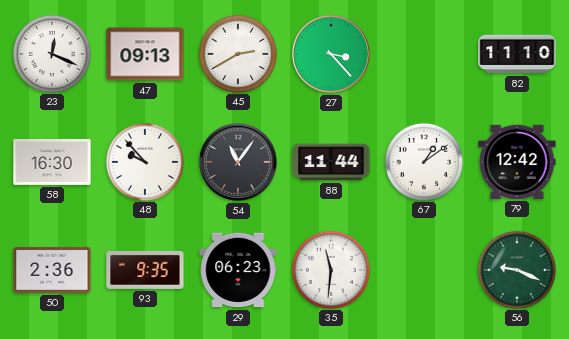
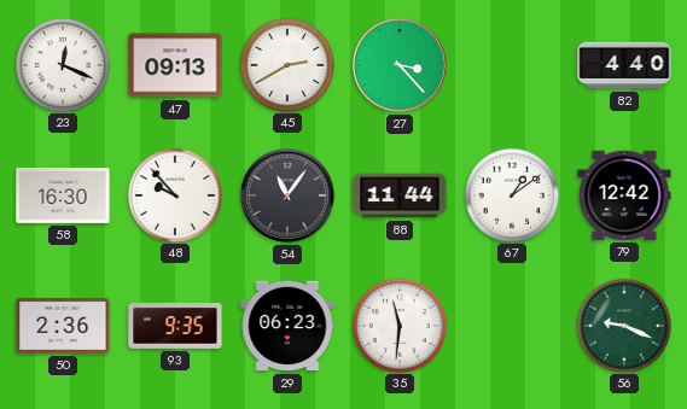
82: 11:10 -> 4:40 (624, 65)
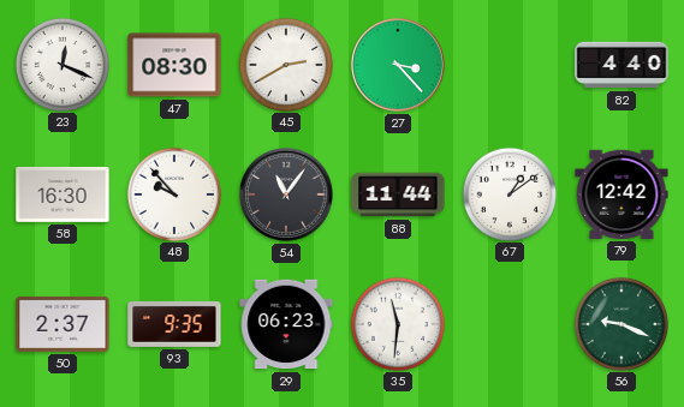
47: 09:13 -> 08:30 (174, 65)
50: 2:36 -> 2:37 (63, 324)
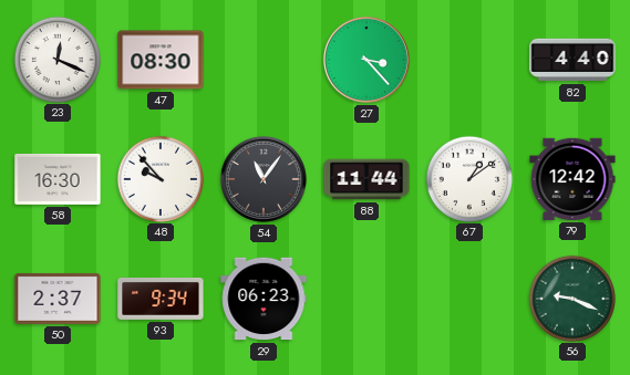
45: 2:40 -> none (285, 64)
93: 9:35 -> 9:34 (161, 299)
35: 11:31 -> none (397, 323)
